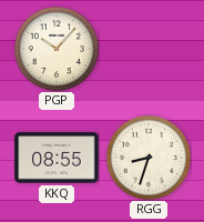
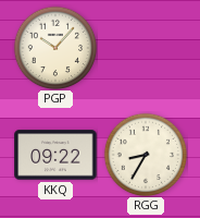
KKQ: 08:55 -> 09:22 (55, 155)
RGG: 8:33 -> 8:35 (146, 155)
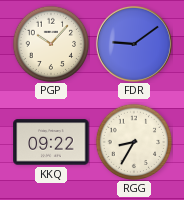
FDR: none -> 9:09 (134, 44)
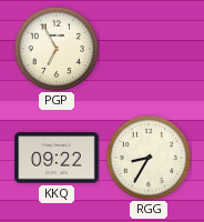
PGP: 10:07 -> 6:55 (57, 49)
FDR: 9:09 -> none (134, 44)
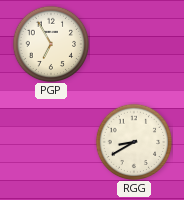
KKQ: 09:22 -> none (57, 158)
RGG: 8:35 -> 8:40 (134, 142)
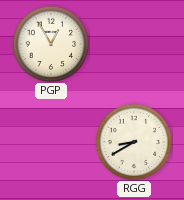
PGP: 6:55 -> 12:55 (51, 44)
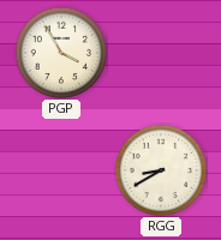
PGP: 12:55 -> 3:55 (61, 53)
